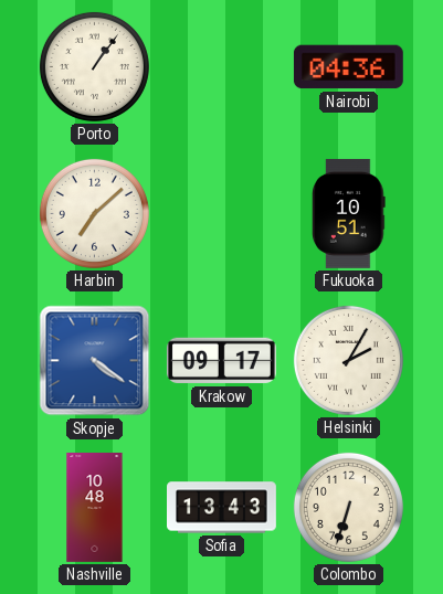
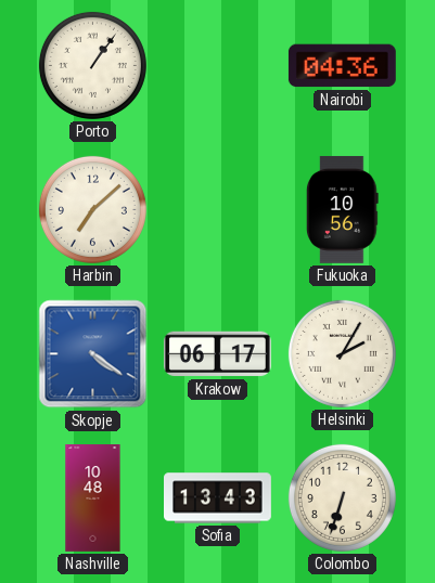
Fukuoka: 10:51 -> 10:56 (343, 209)
Krakow: 09:17 -> 06:17 (217, 354)
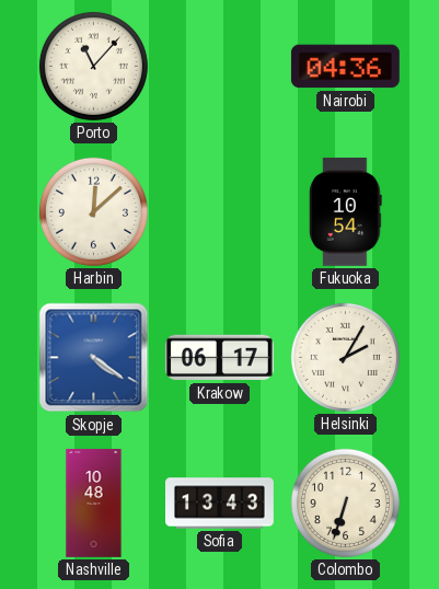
Porto: 1:06 -> 11:07 (93, 66)
Harbin: 7:08 -> 12:08 (93, 211)
Fukuoka: 10:56 -> 10:54 (346, 211)
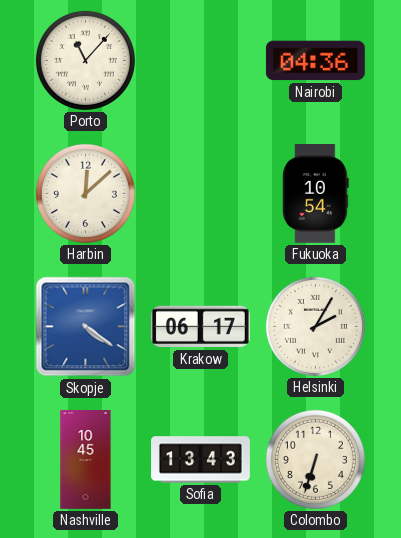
Nashville: 10:48 -> 10:45 (86, 460)
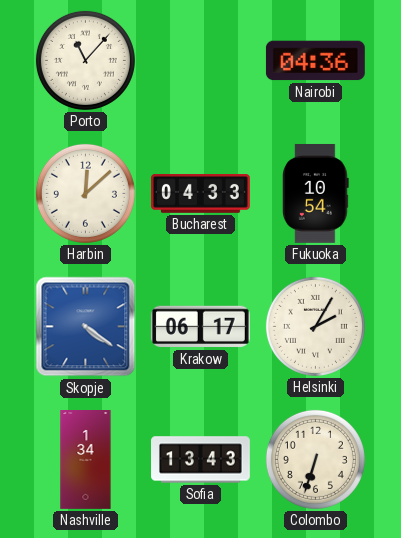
Bucharest: none -> 04:33 (200, 194)
Nashville: 10:45 -> 1:34 (86, 460)
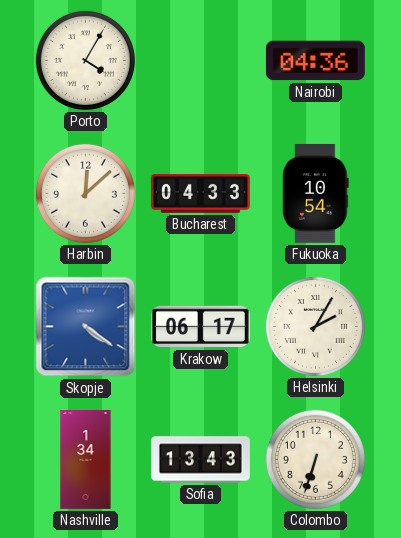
Porto: 11:07 -> 4:05 (85, 60)
